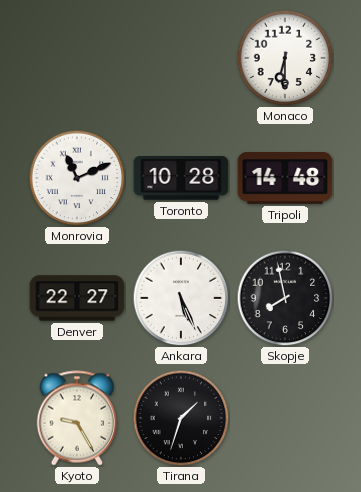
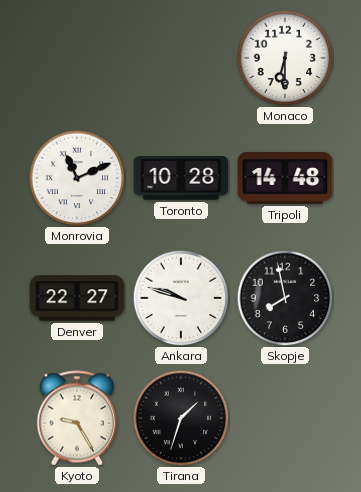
Ankara: 5:26 -> 9:48 (181, 298)
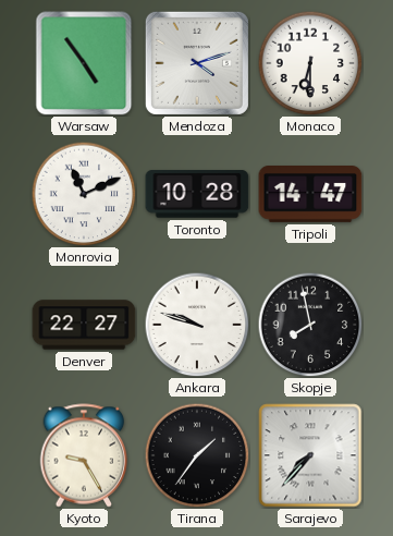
Warsaw: none -> 4:54 (84, 63)
Mendoza: none -> 4:12 (197, 63)
Tripoli: 14:48 -> 14:47 (310, 195)
Tirana: 1:33 -> 1:36 (197, 455)
Sarajevo: none -> 7:37 (310, 455)
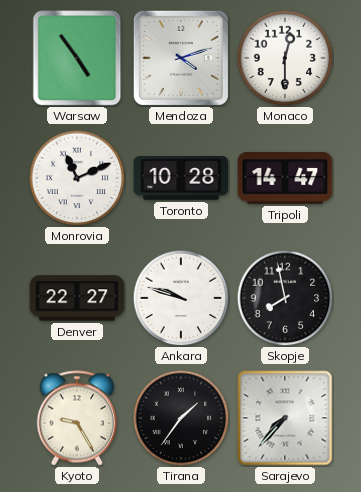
Monaco: 6:30 -> 12:30 (285, 58)
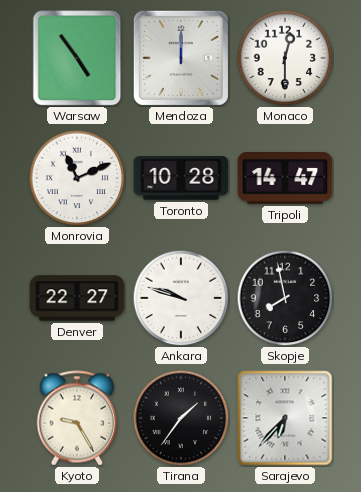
Mendoza: 4:12 -> 12:00 (181, 58)
Sarajevo: 7:37 -> 6:37 (285, 418)
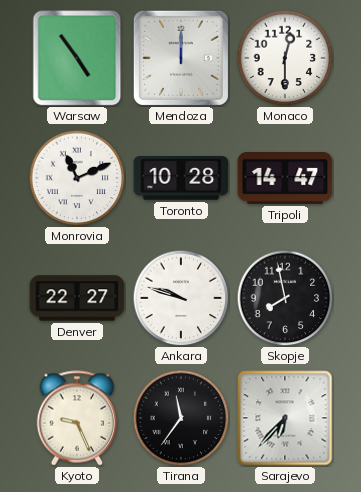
Kyoto: 9:25 -> 9:26 (77, 418)
Tirana: 1:36 -> 11:36 (181, 418)
